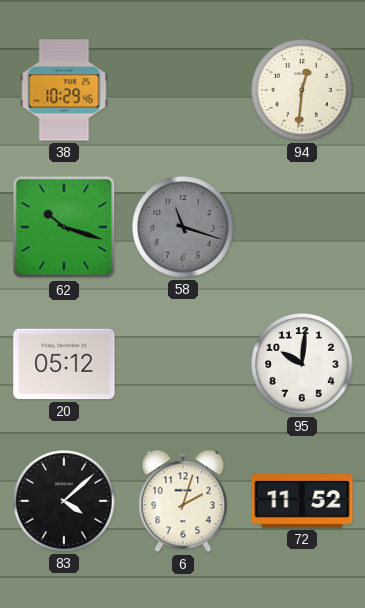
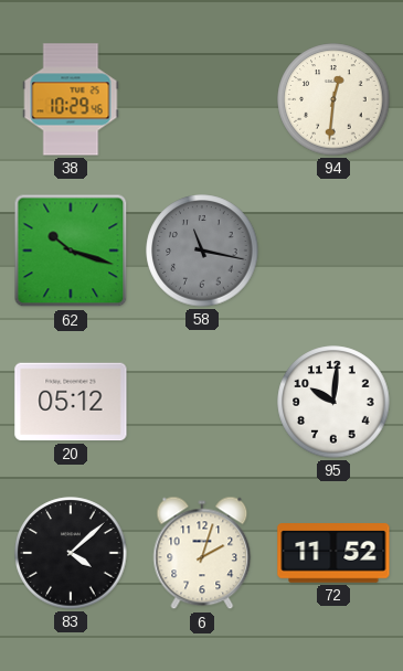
58: 11:18 -> 11:17 (202, 251)
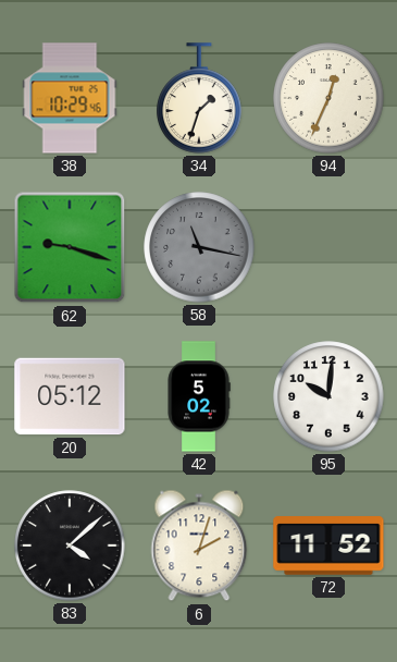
34: none -> 1:33 (199, 98)
94: 12:31 -> 12:34 (328, 98)
62: 10:18 -> 9:18 (70, 247)
42: none -> 5:02 (199, 396)
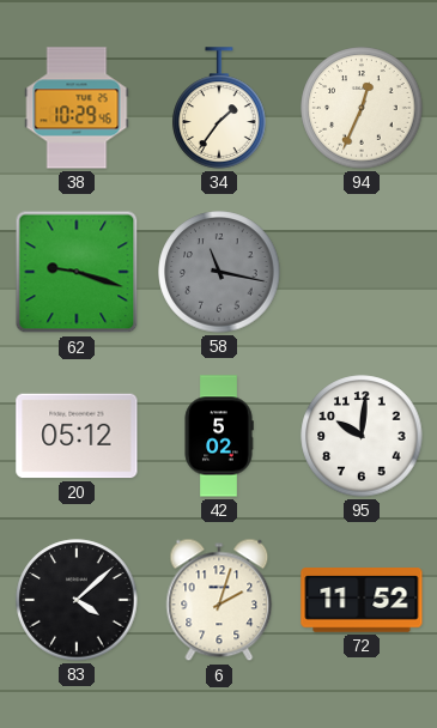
34: 1:33 -> 1:36 (219, 108)
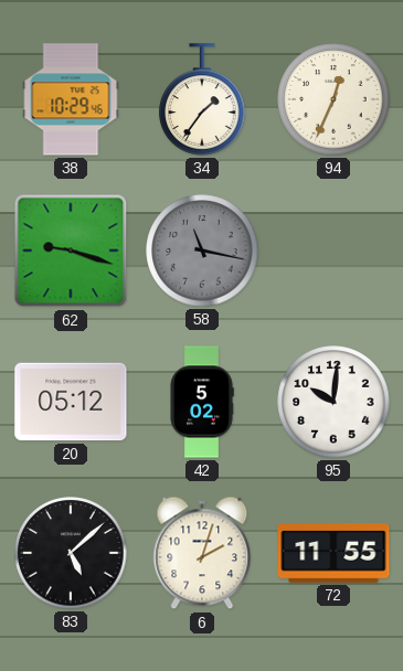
83: 4:08 -> 5:08 (71, 553)
72: 11:52 -> 11:55 (333, 553)
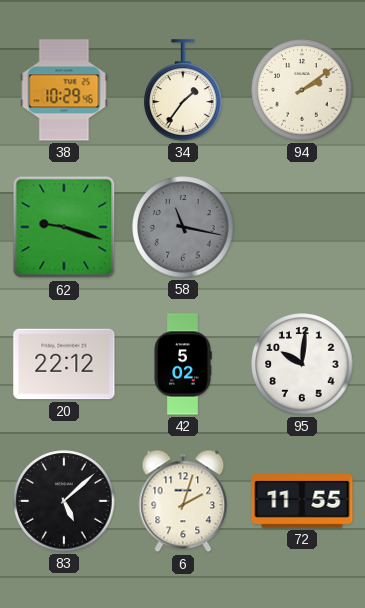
94: 12:34 -> 2:09 (302, 90)
20: 05:12 -> 22:12 (64, 364)
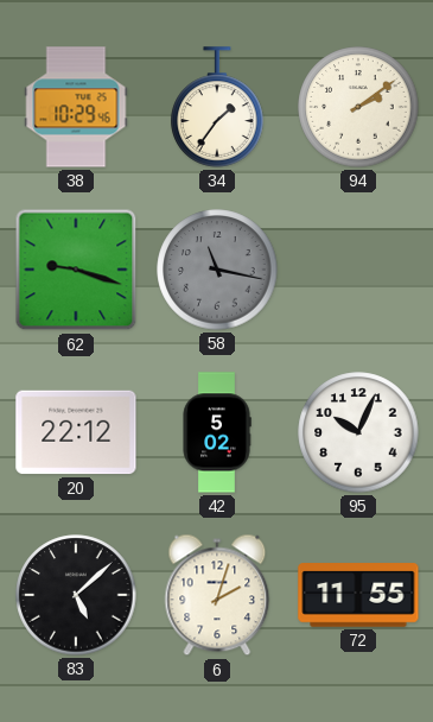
95: 10:01 -> 10:04 (358, 432)
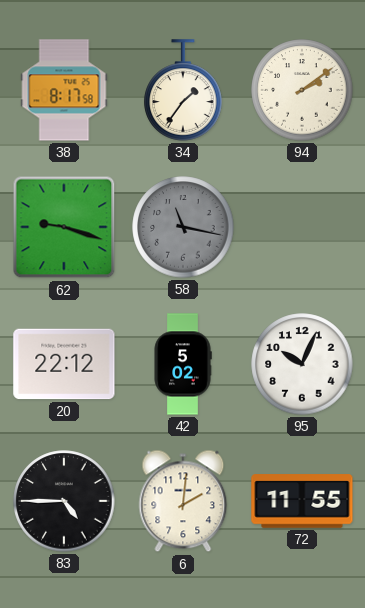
38: 10:29 -> 8:17 (64, 90)
83: 5:08 -> 4:45 (64, 501)
6: 2:03 -> 2:01 (183, 501)
